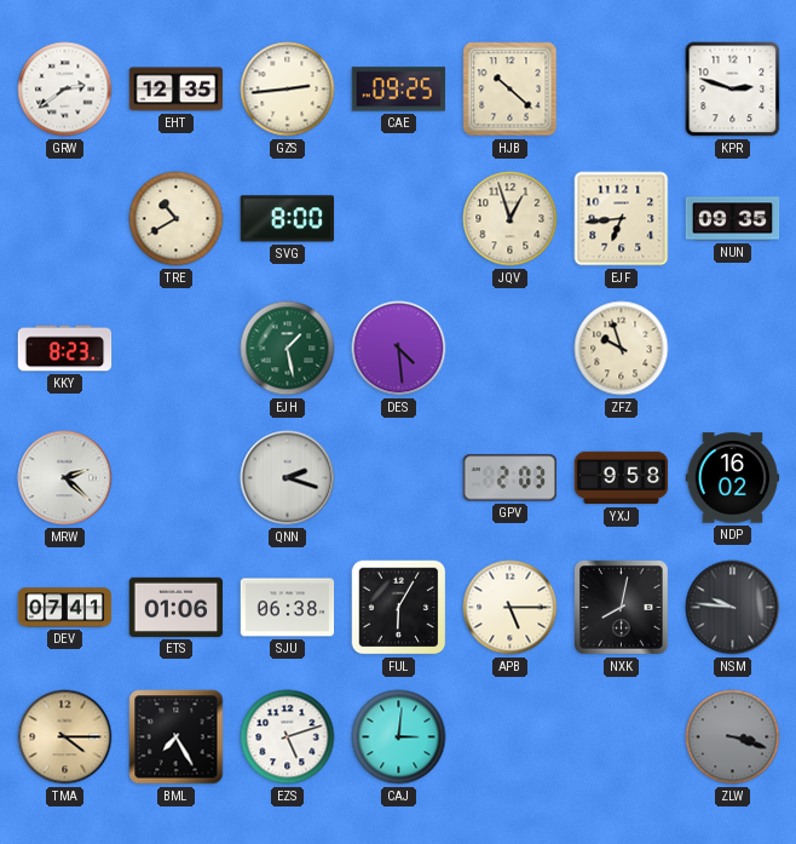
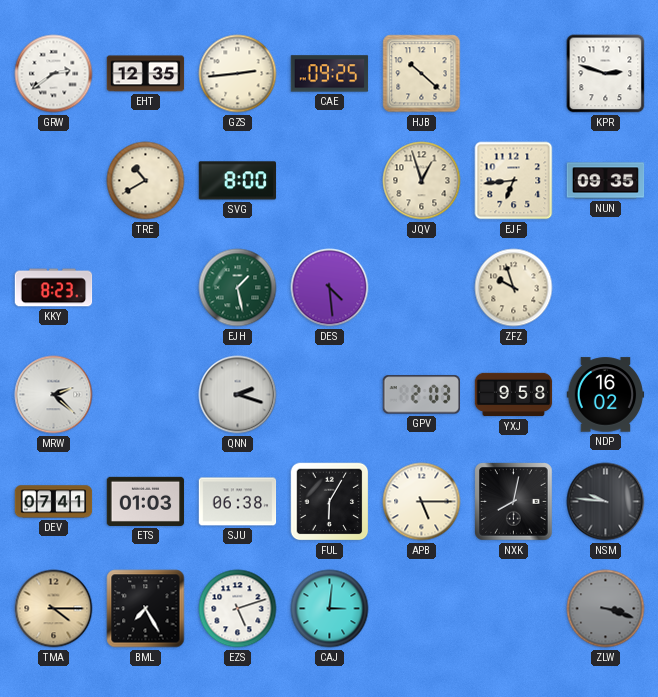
ETS: 01:06 -> 01:03 (146, 501)
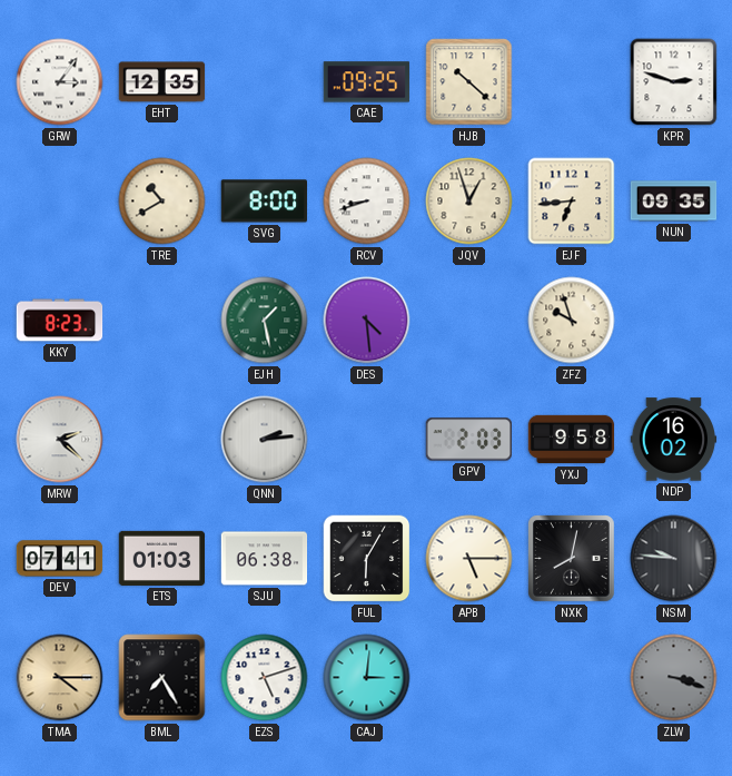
GRW: 2:39 -> 3:06 (60, 82)
GZS: 2:44 -> none (238, 74)
RCV: none -> 8:42 (367, 202)
QNN: 2:18 -> 2:14 (265, 440)
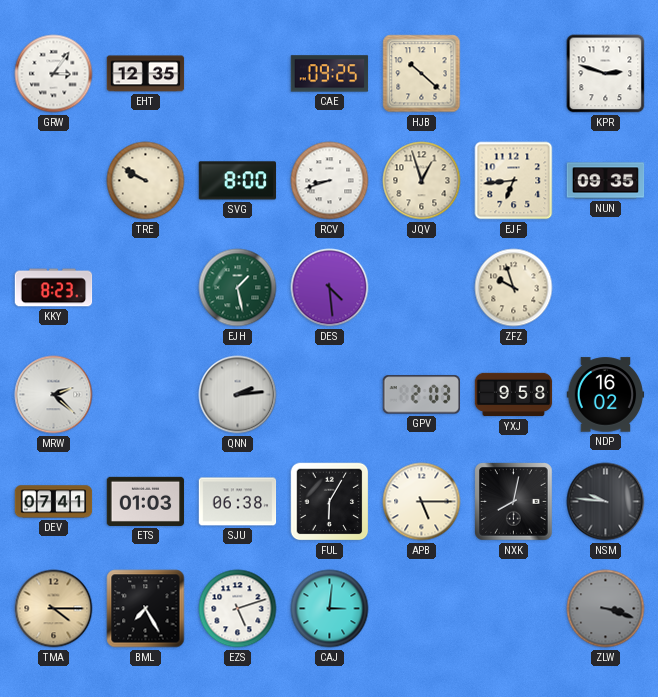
TRE: 10:40 -> 9:50 (146, 181)
